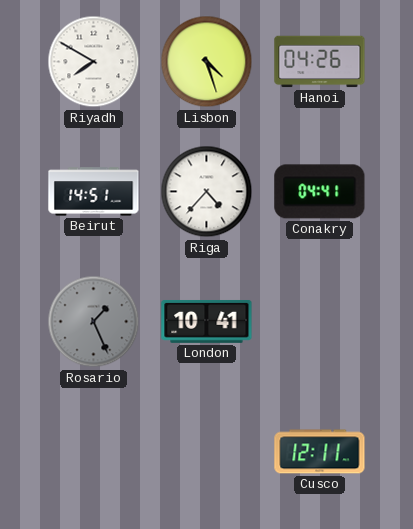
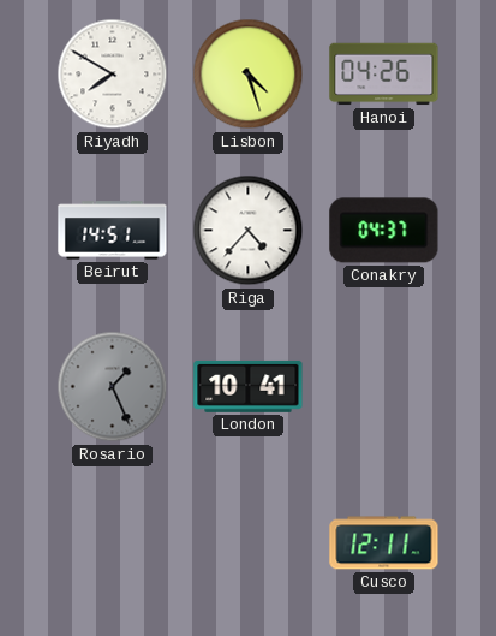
Conakry: 04:41 -> 04:37 (384, 231)
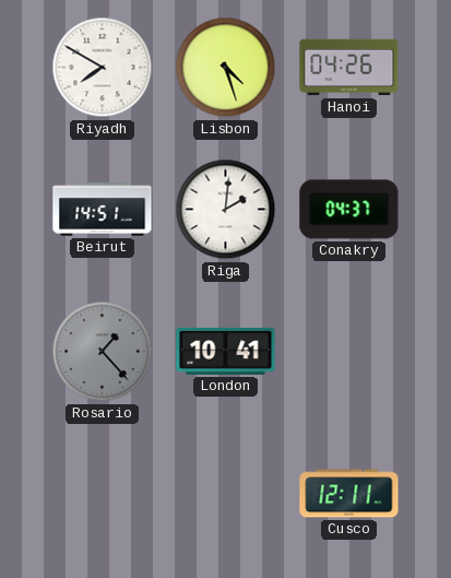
Riga: 4:37 -> 2:01 (226, 210)
Rosario: 1:26 -> 1:23 (103, 352)
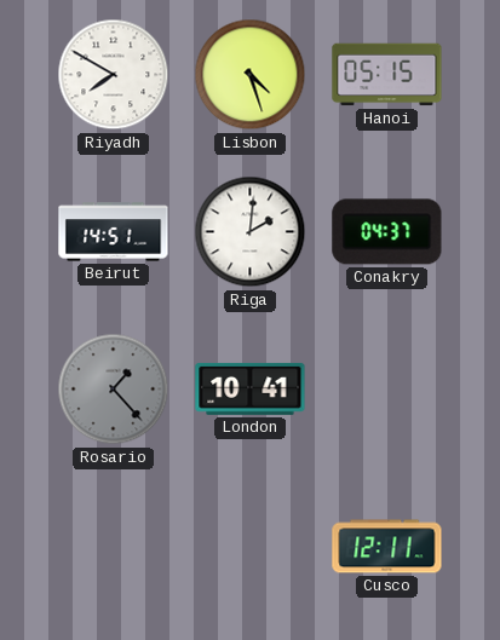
Hanoi: 04:26 -> 05:15 (387, 75)
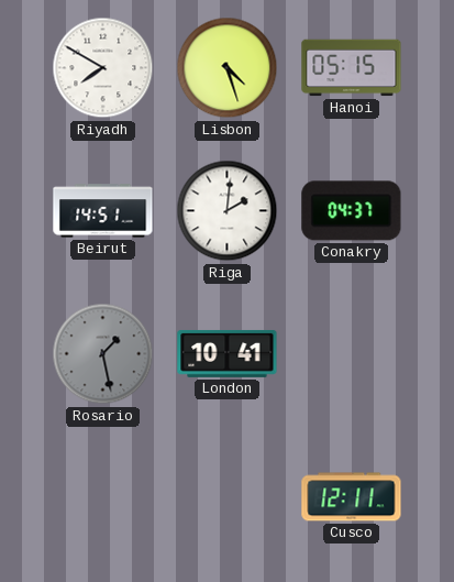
Rosario: 1:23 -> 1:28 (103, 354)
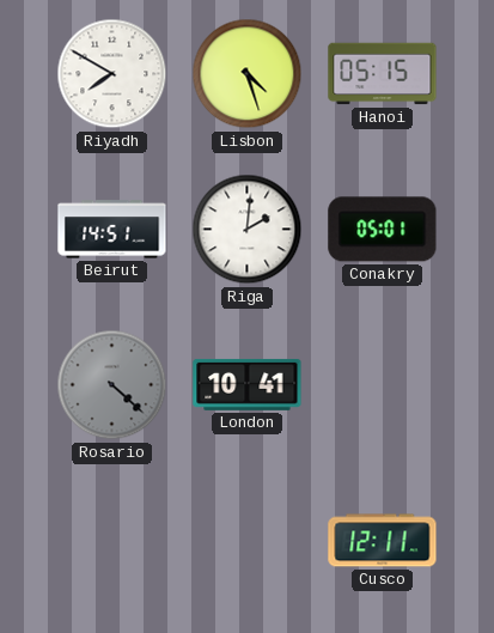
Conakry: 04:37 -> 05:01 (383, 230)
Rosario: 1:28 -> 4:22 (112, 385)
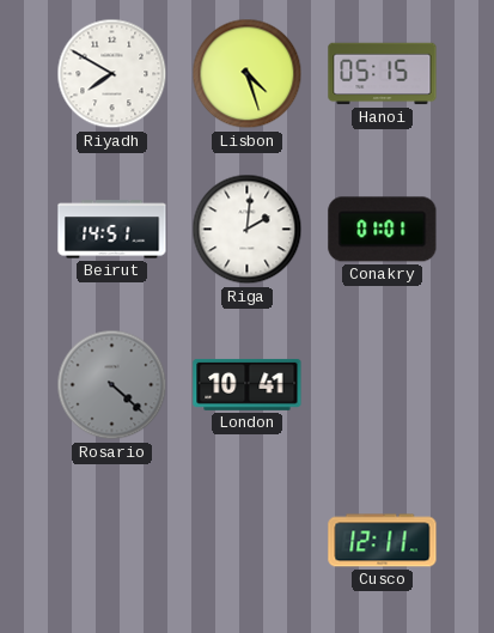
Conakry: 05:01 -> 01:01 (383, 230)
